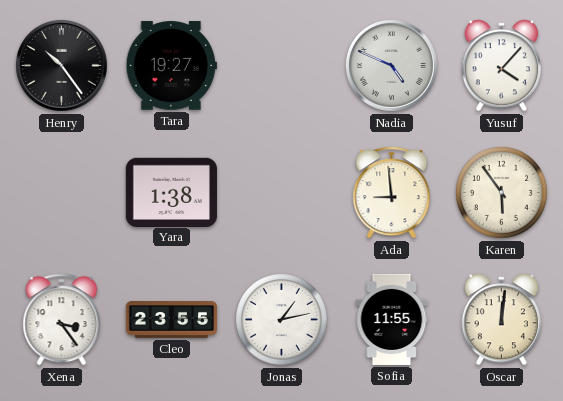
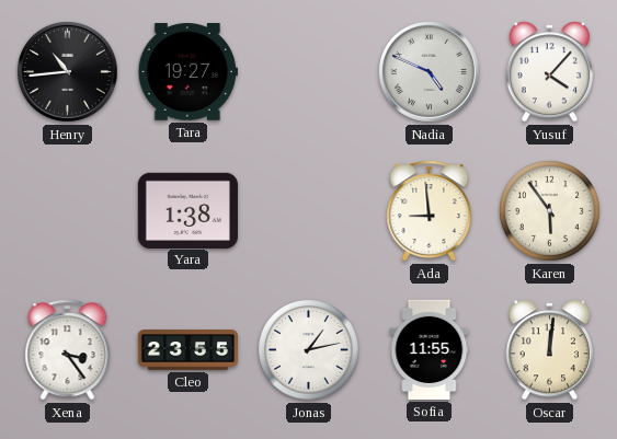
Henry: 10:24 -> 10:44 (67, 71)
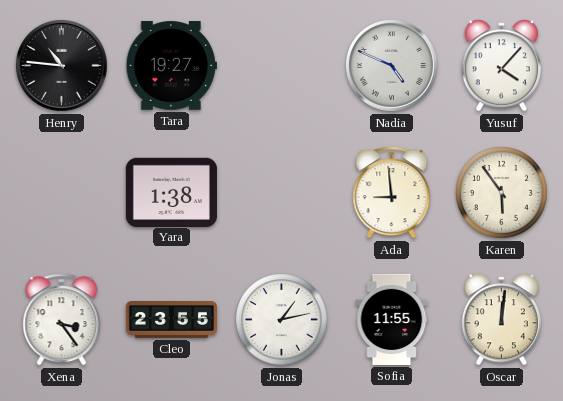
Henry: 10:44 -> 10:46 (61, 65)
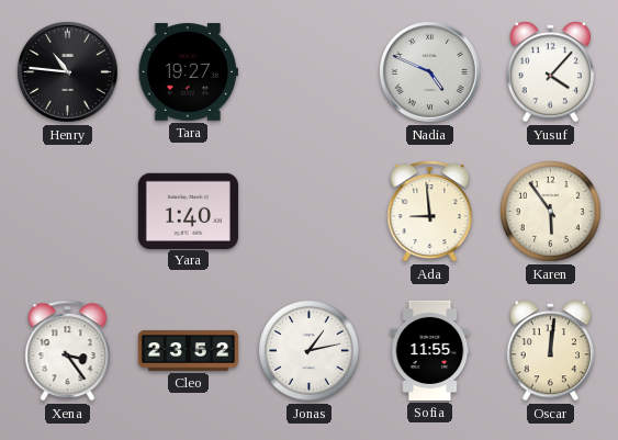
Yara: 1:38 -> 1:40 (188, 211)
Cleo: 23:55 -> 23:52 (188, 351)
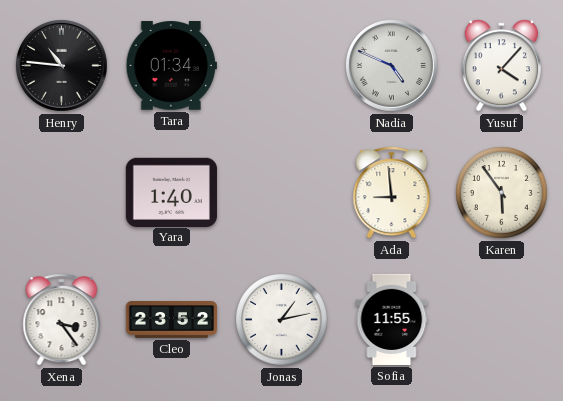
Tara: 19:27 -> 01:34 (171, 66)
Oscar: 12:01 -> none (550, 351)
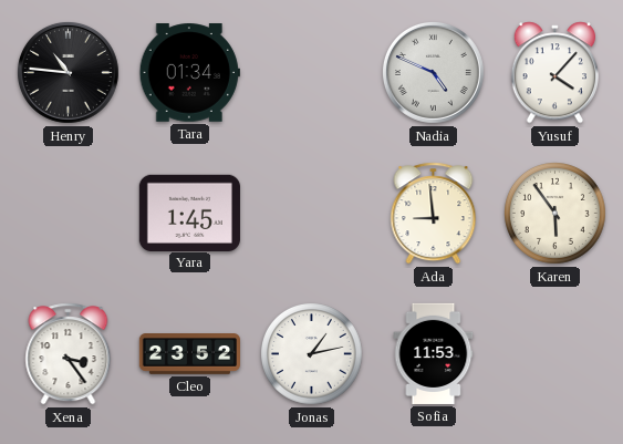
Yara: 1:40 -> 1:45 (189, 213)
Sofia: 11:55 -> 11:53 (434, 353)
